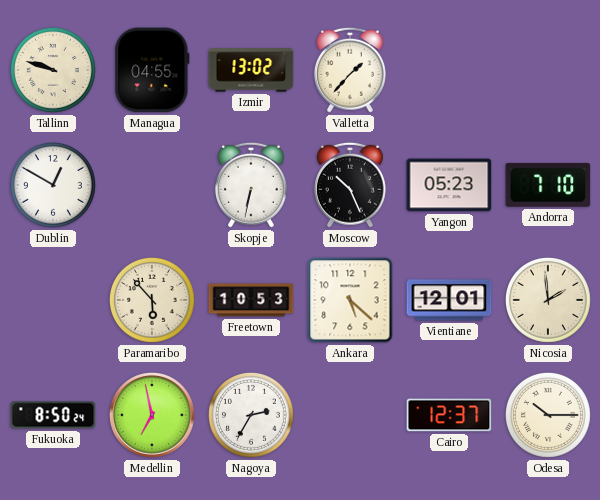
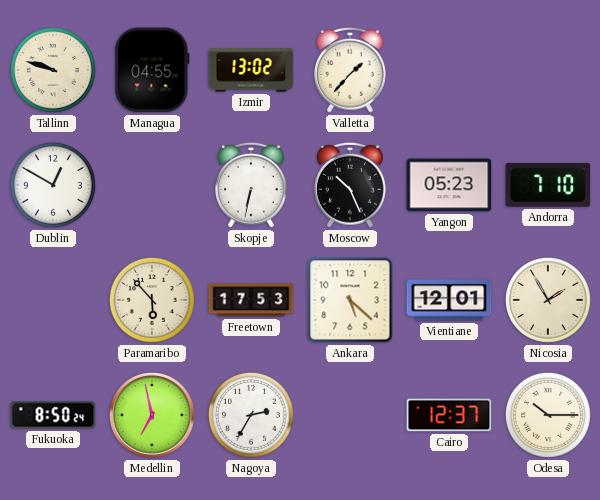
Freetown: 10:53 -> 17:53 (251, 300)
Nicosia: 1:59 -> 1:55 (548, 300)
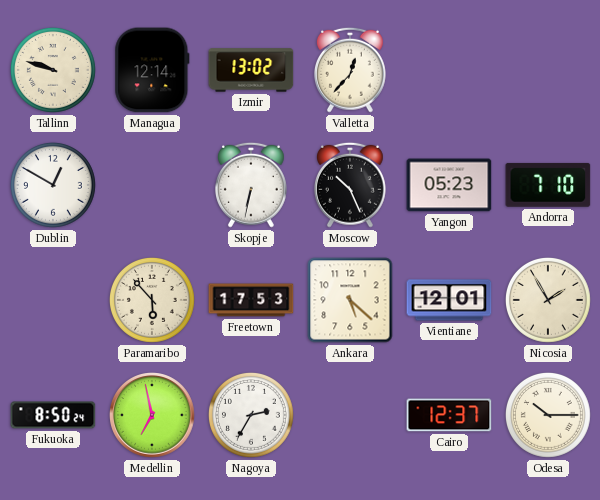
Managua: 04:55 -> 12:14 (152, 70)
Valletta: 1:37 -> 12:37 (350, 70)
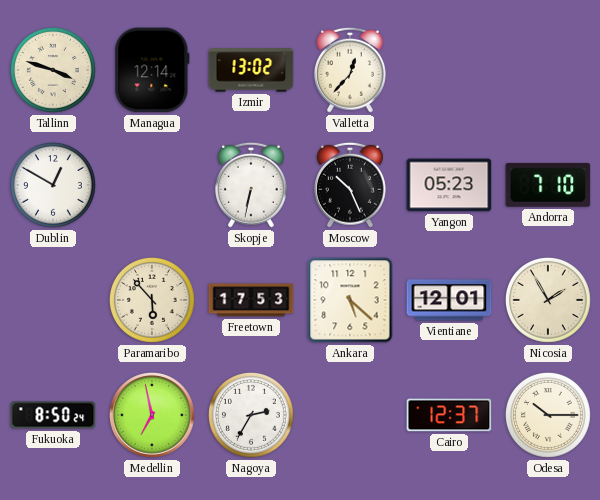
Tallinn: 9:48 -> 3:48 (53, 70)
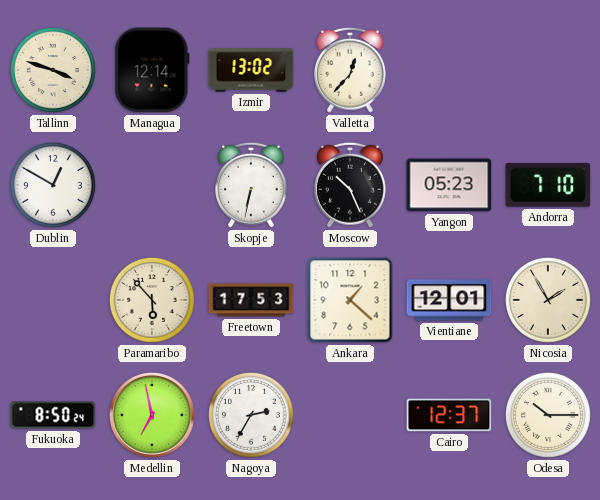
Ankara: 5:22 -> 1:22 (350, 300)
